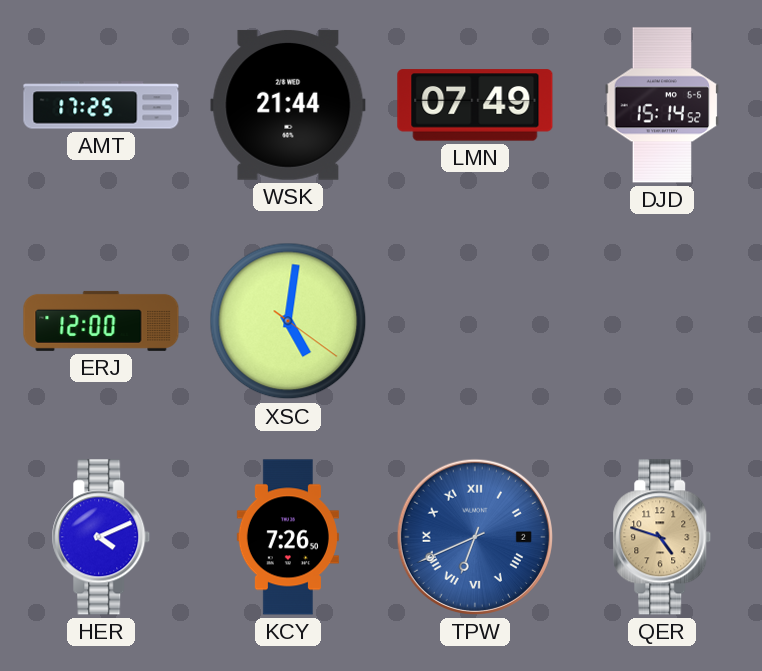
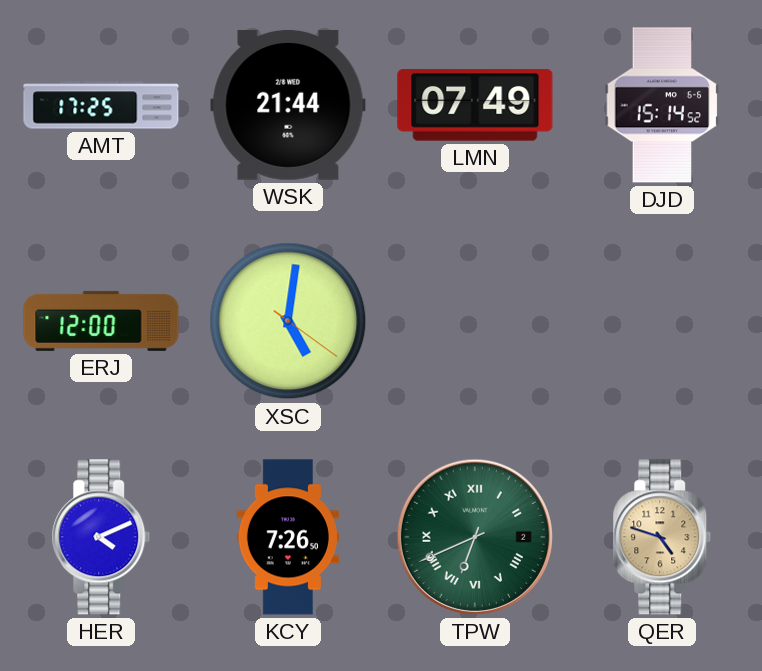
TPW dial: blue -> green (475, 537)
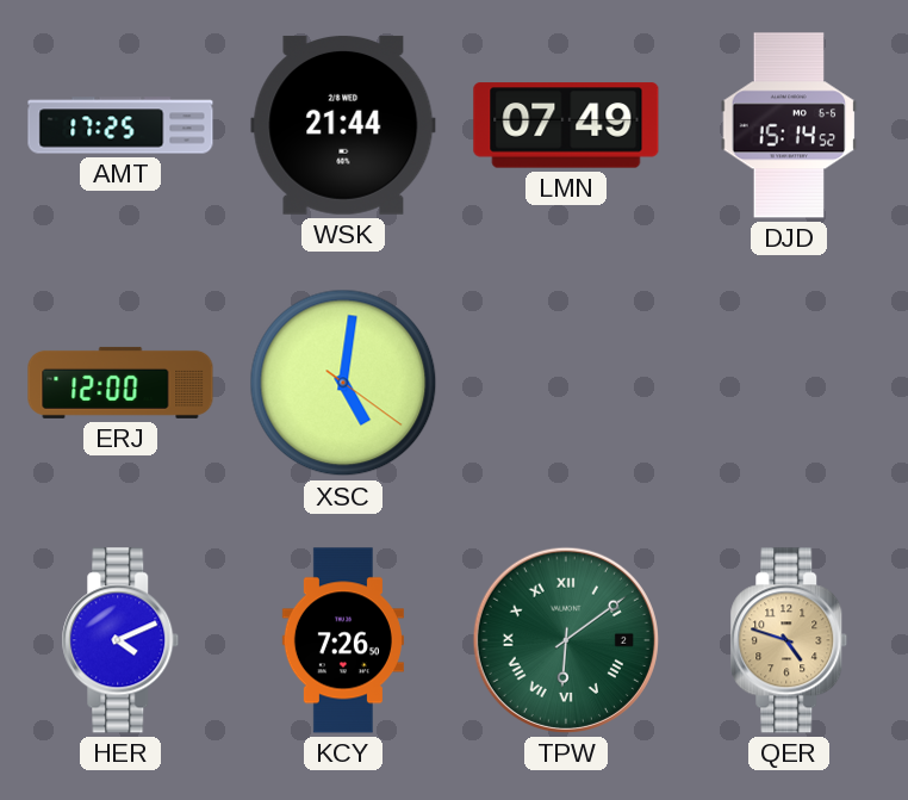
TPW: 6:41 -> 6:09 (566, 640)
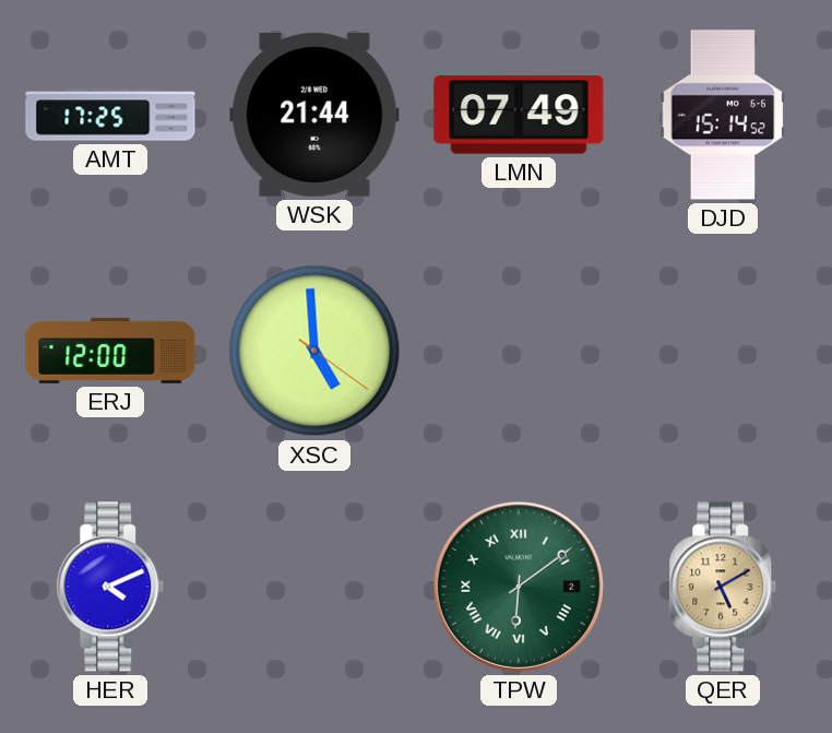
XSC: 5:01 -> 4:59 (314, 351)
KCY: 7:26 -> none (343, 640)
QER: 4:48 -> 5:10 (723, 587)
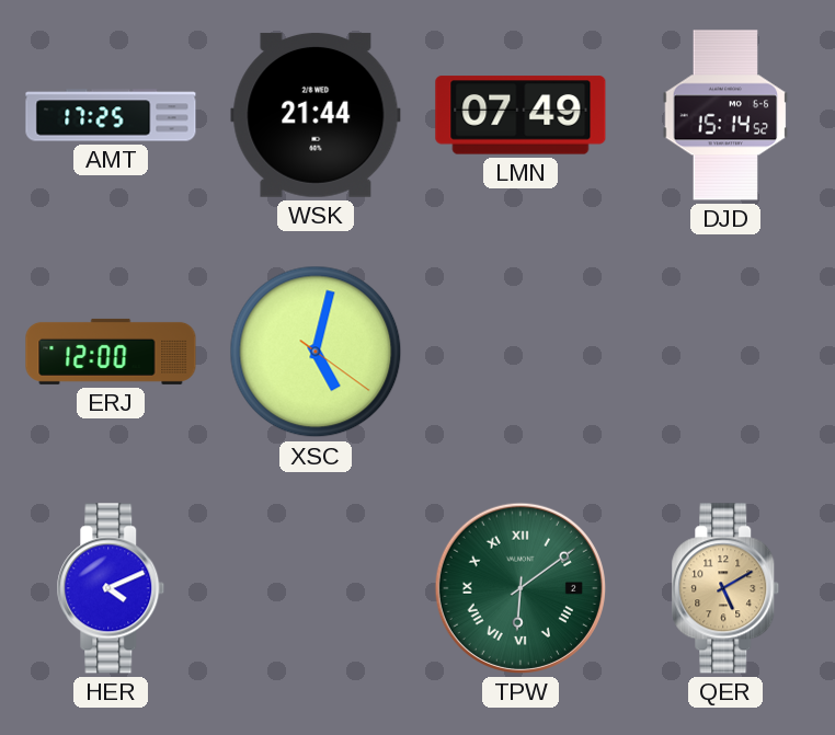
XSC: 4:59 -> 5:02 (316, 352)
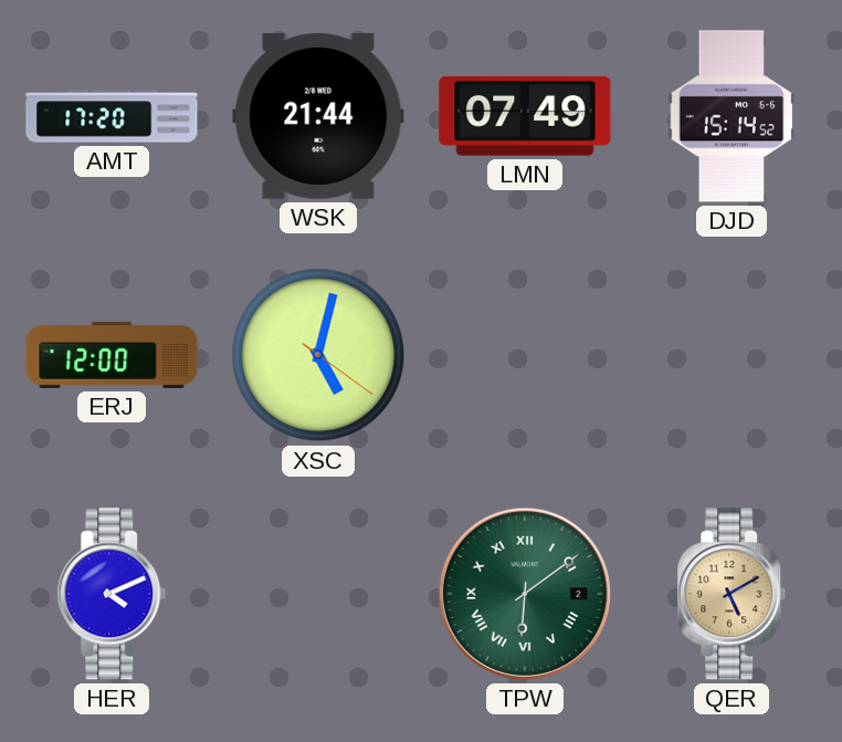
AMT: 17:25 -> 17:20 (112, 116)
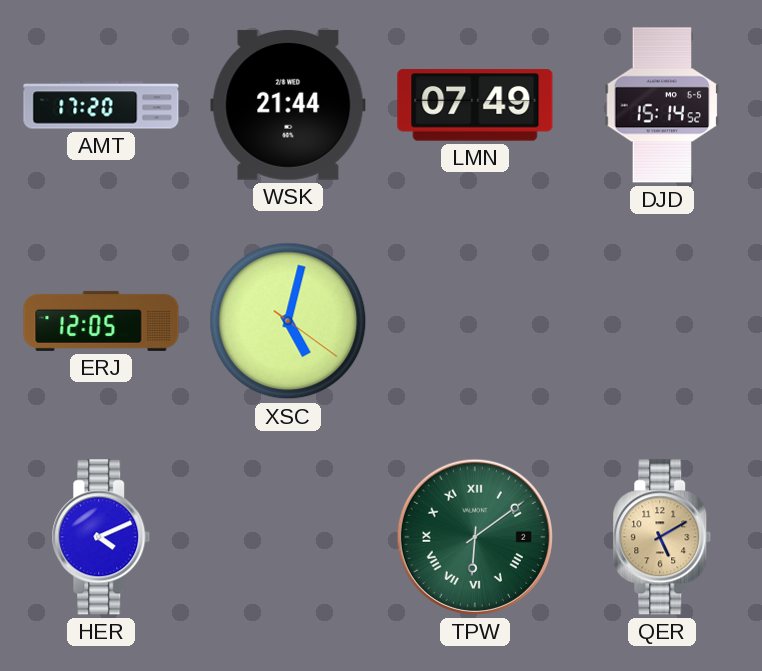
ERJ: 12:00 -> 12:05 (101, 321)
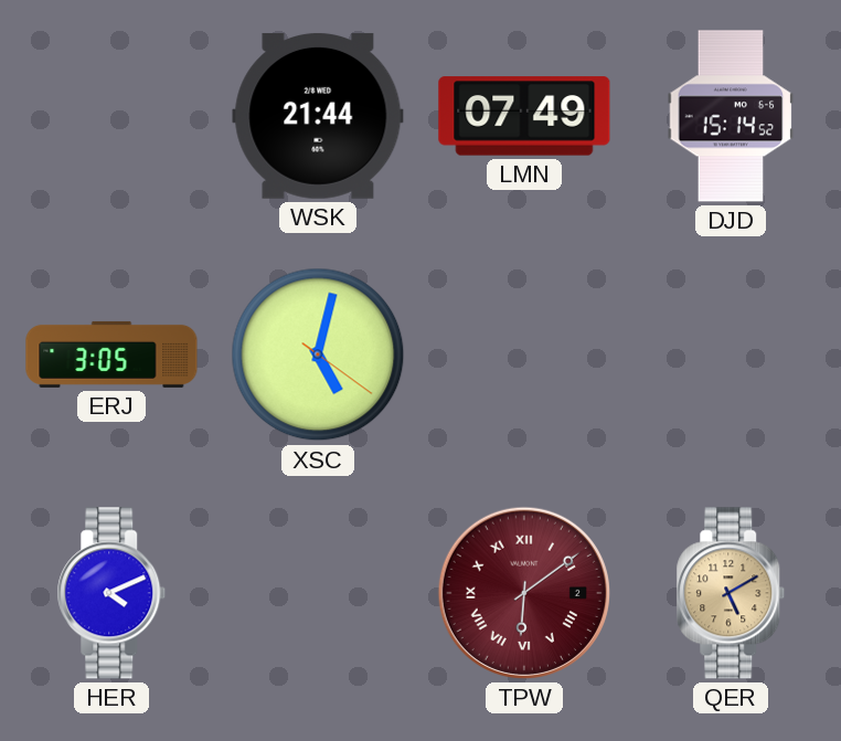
AMT: 17:20 -> none (101, 105)
ERJ: 12:05 -> 3:05 (111, 354)
TPW dial: green -> burgundy (524, 593)
